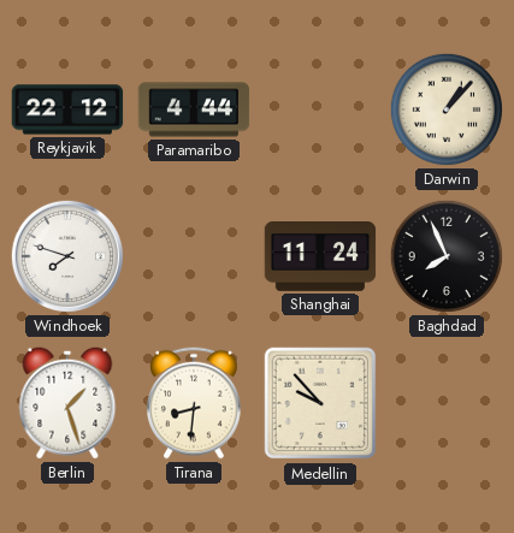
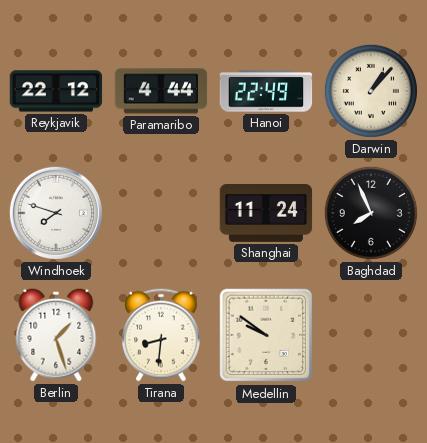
Hanoi: none -> 22:49 (266, 91)
Medellin: 9:53 -> 9:51 (266, 335)
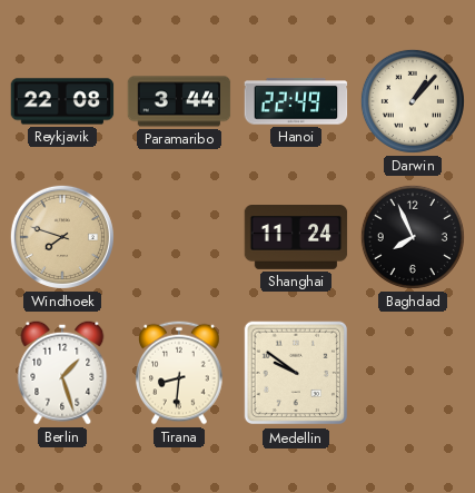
Reykjavik: 22:12 -> 22:08 (62, 101)
Paramaribo: 4:44 -> 3:44 (179, 101)
Windhoek dial: white -> champagne (62, 237)
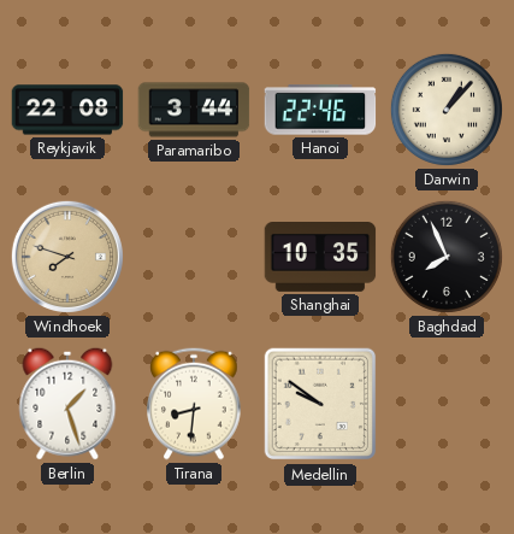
Hanoi: 22:49 -> 22:46 (320, 110)
Shanghai: 11:24 -> 10:35 (320, 258)
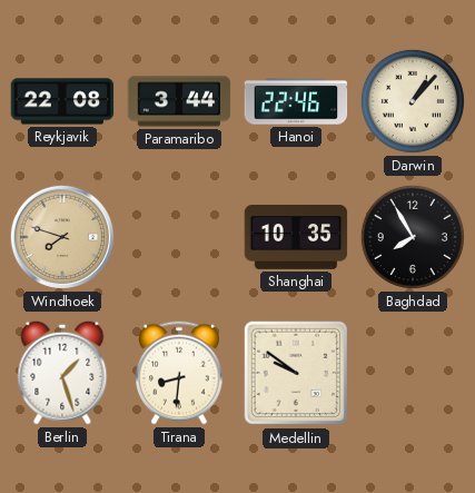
Baghdad: 7:56 -> 7:55 (413, 237)
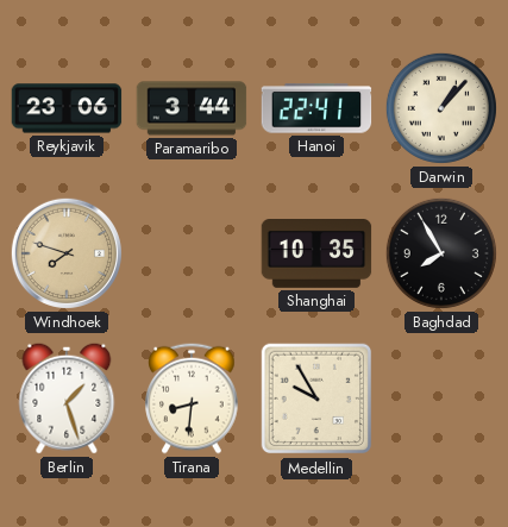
Reykjavik: 22:08 -> 23:06 (67, 108)
Hanoi: 22:46 -> 22:41 (316, 108)
Medellin: 9:51 -> 9:55 (316, 399)
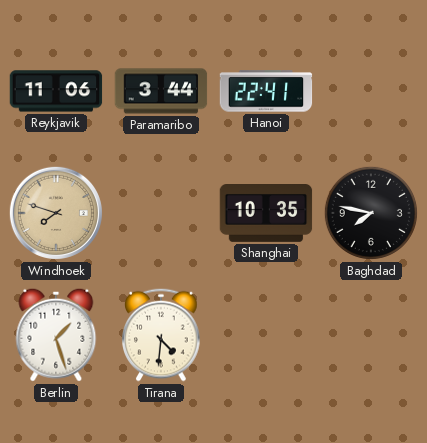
Reykjavik: 23:06 -> 11:06 (56, 91)
Darwin: 1:07 -> none (441, 108)
Baghdad: 7:55 -> 7:47 (371, 213)
Tirana: 8:31 -> 4:31 (161, 335)
Medellin: 9:55 -> none (316, 399)
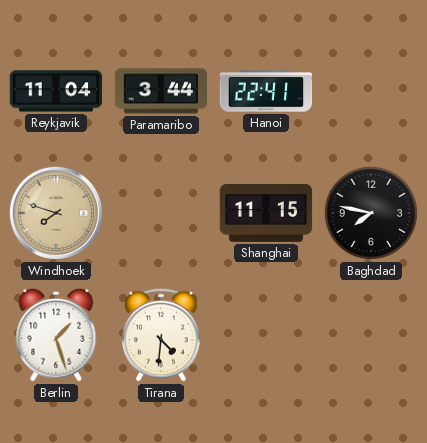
Reykjavik: 11:06 -> 11:04 (56, 91)
Shanghai: 10:35 -> 11:15 (266, 214)
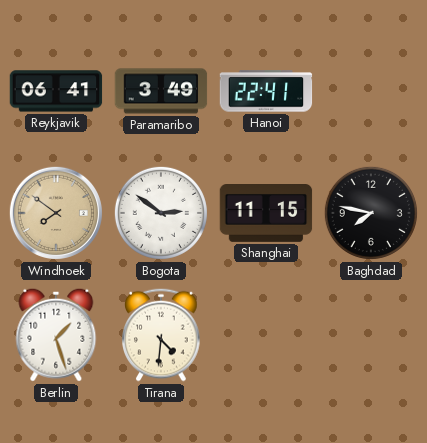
Reykjavik: 11:04 -> 06:41 (56, 91)
Paramaribo: 3:44 -> 3:49 (161, 91)
Windhoek: 7:48 -> 7:51 (56, 213)
Bogota: none -> 2:51 (161, 213)
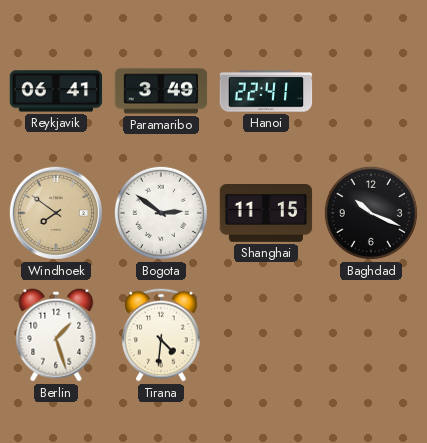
Baghdad: 7:47 -> 10:19 (371, 213)
